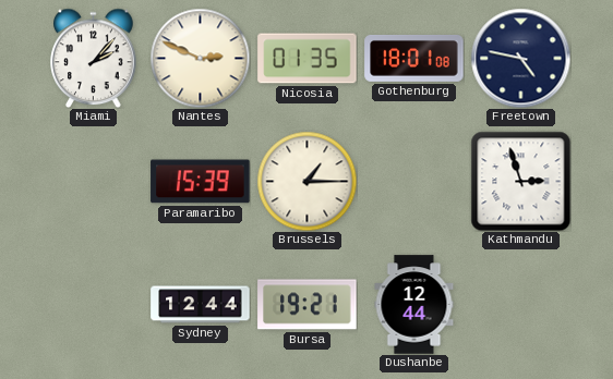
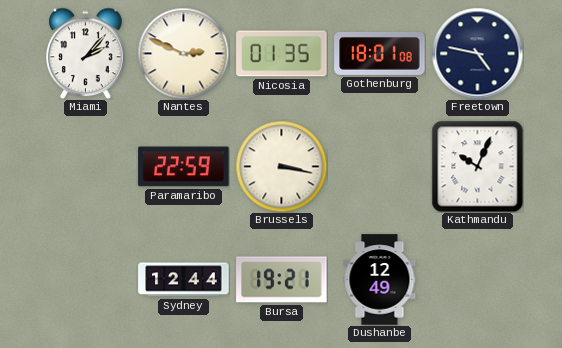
Paramaribo: 15:39 -> 22:59 (184, 167)
Brussels: 1:15 -> 3:17 (281, 166)
Kathmandu: 2:57 -> 10:04 (477, 166)
Dushanbe: 12:44 -> 12:49 (380, 280)
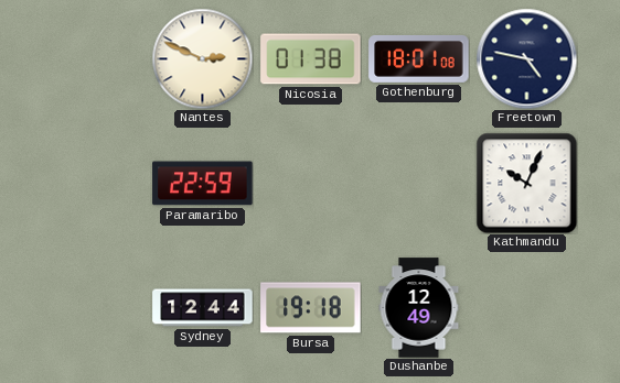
Miami: 2:07 -> none (86, 53)
Nicosia: 01:35 -> 01:38 (311, 59)
Brussels: 3:17 -> none (281, 166)
Bursa: 19:21 -> 19:18 (311, 308)
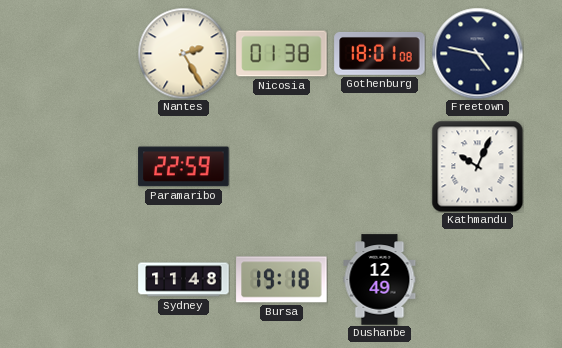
Nantes: 2:49 -> 2:25 (183, 53)
Sydney: 12:44 -> 11:48 (184, 280)
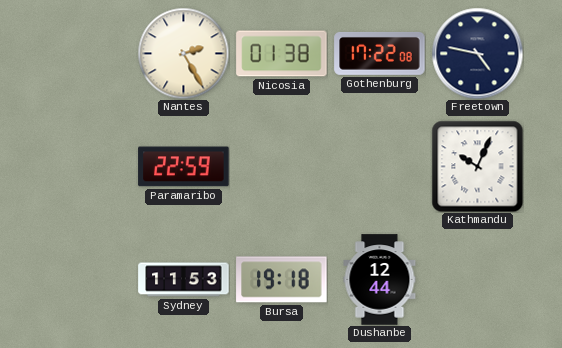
Gothenburg: 18:01 -> 17:22 (380, 53)
Sydney: 11:48 -> 11:53 (184, 280)
Dushanbe: 12:49 -> 12:44 (380, 280)
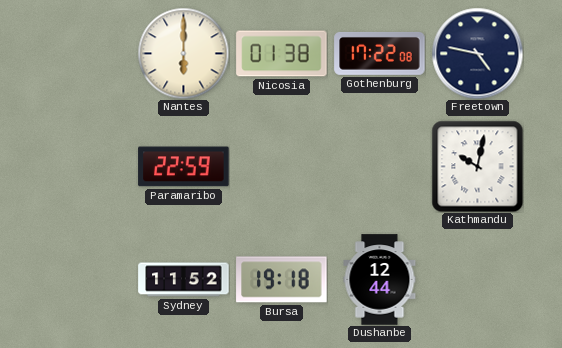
Nantes: 2:25 -> 6:00 (183, 53)
Kathmandu: 10:04 -> 10:02 (477, 166)
Sydney: 11:53 -> 11:52 (184, 280)
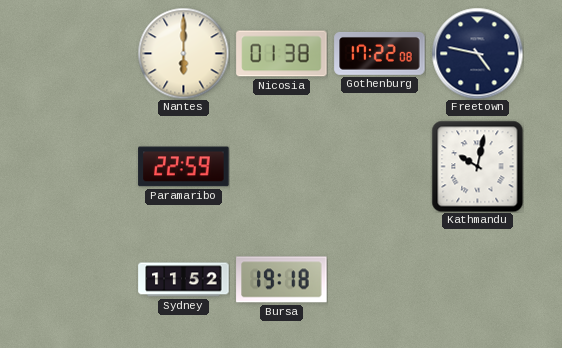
Dushanbe: 12:44 -> none (380, 280)
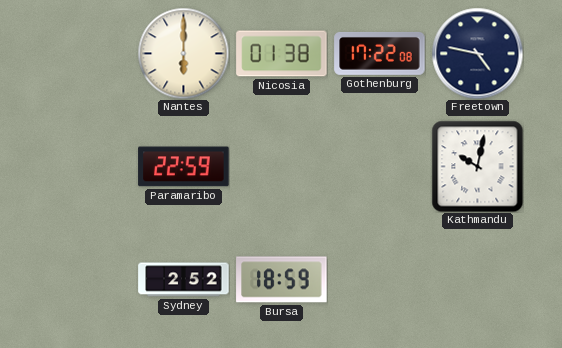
Sydney: 11:52 -> 2:52 (184, 280)
Bursa: 19:18 -> 18:59 (282, 280)
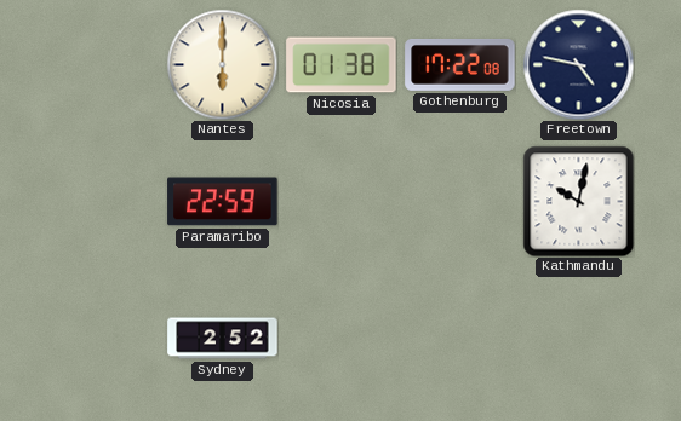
Bursa: 18:59 -> none (282, 280)
